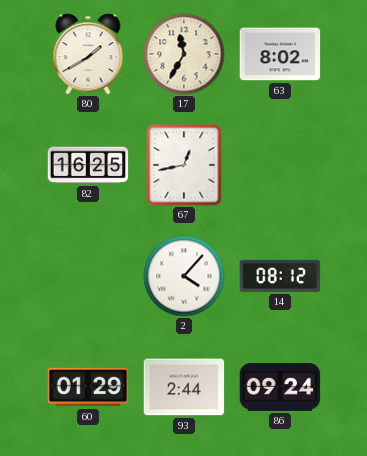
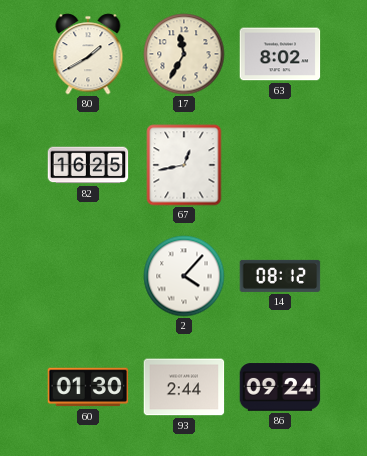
60: 01:29 -> 01:30 (88, 387)
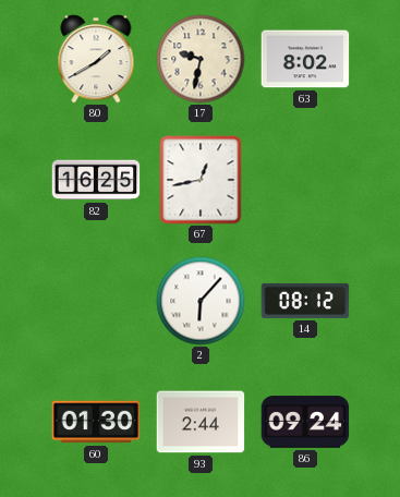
17: 11:35 -> 9:32 (201, 59)
2: 4:07 -> 6:07 (201, 301)
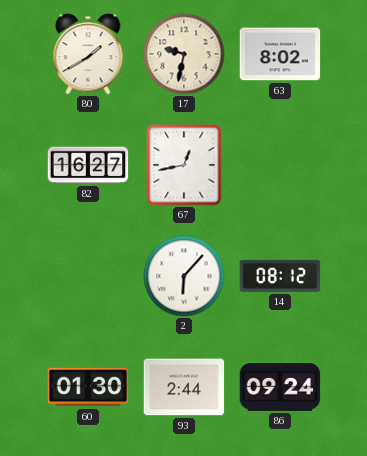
82: 16:25 -> 16:27 (88, 165)
